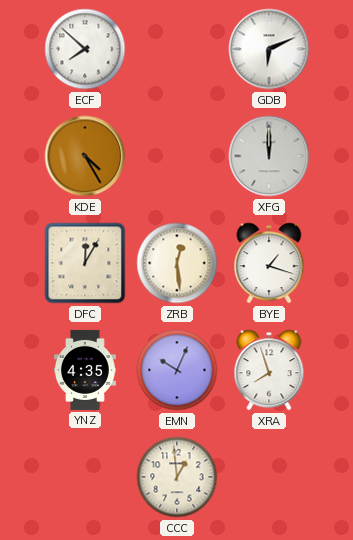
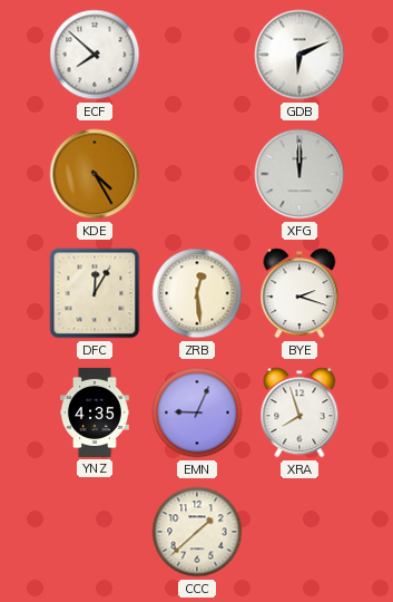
BYE: 1:18 -> 2:18 (299, 293)
EMN: 10:04 -> 9:04 (197, 412)
CCC: 12:59 -> 1:38 (197, 532)
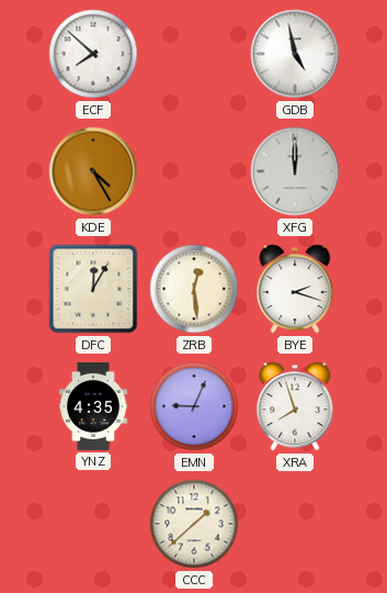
GDB: 6:11 -> 4:58 (295, 54)
